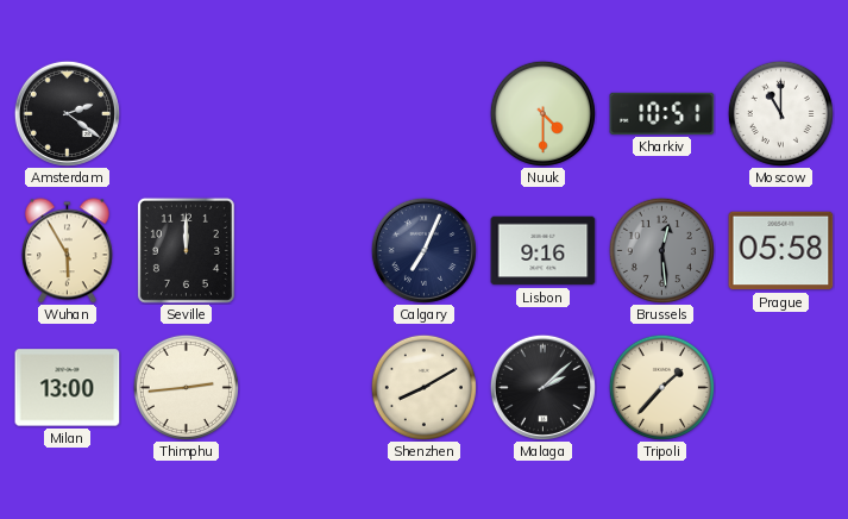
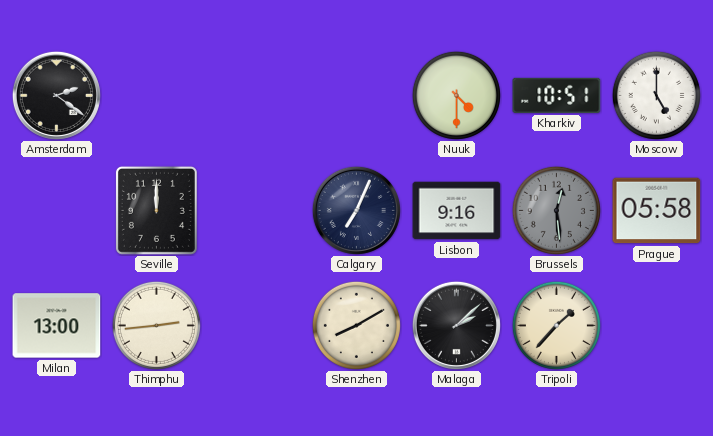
Moscow: 11:00 -> 5:00 (656, 95)
Wuhan: 5:55 -> none (67, 251)
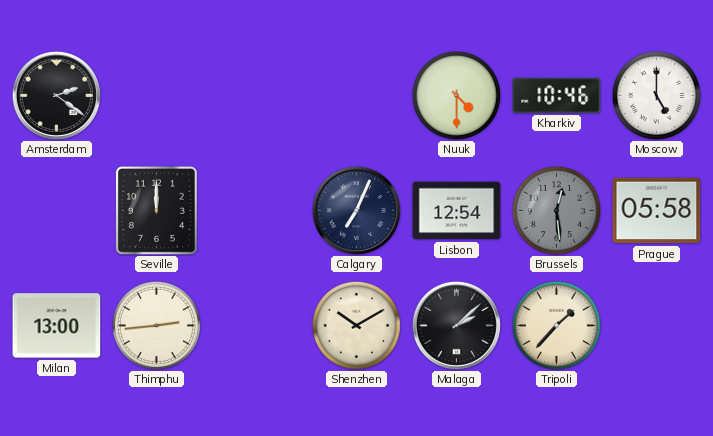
Kharkiv: 10:51 -> 10:46 (557, 95)
Lisbon: 9:16 -> 12:54 (457, 211)
Shenzhen: 8:10 -> 10:10 (356, 325)
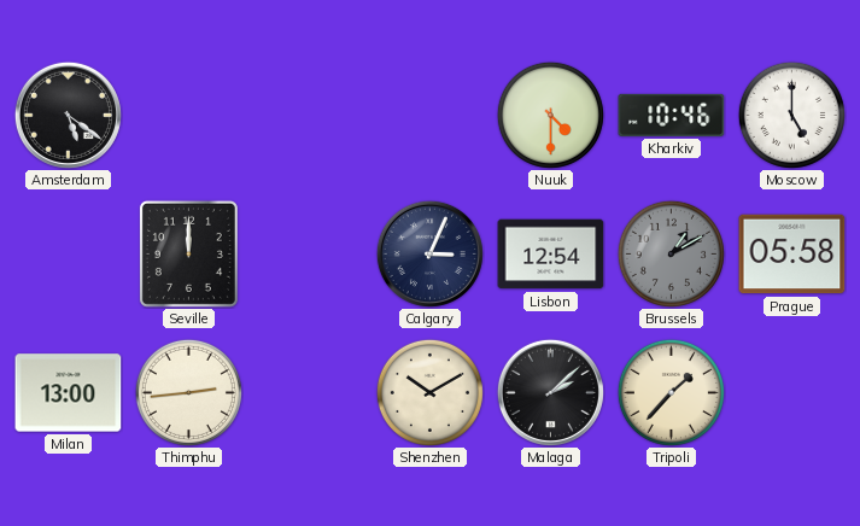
Amsterdam: 2:21 -> 5:21 (68, 115)
Calgary: 7:04 -> 3:04 (429, 253)
Brussels: 12:29 -> 1:10 (671, 253)
